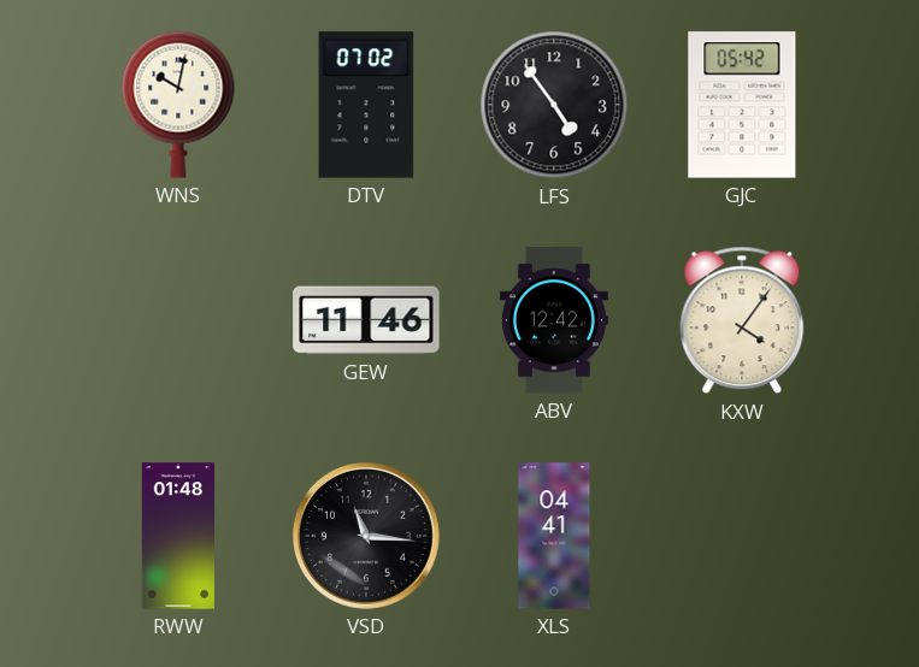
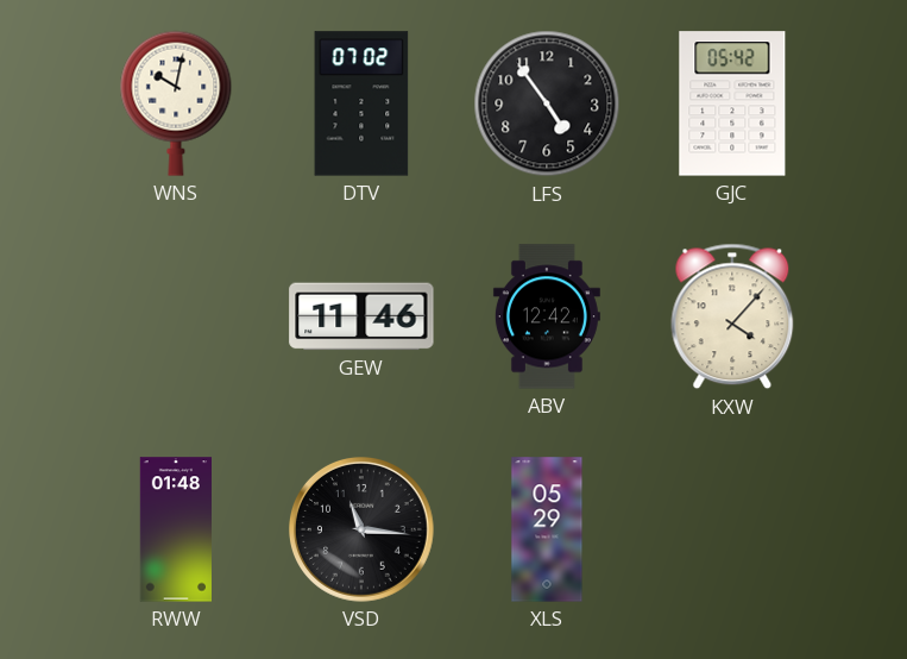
KXW: 4:06 -> 4:07 (732, 316)
XLS: 04:41 -> 05:29 (547, 529)
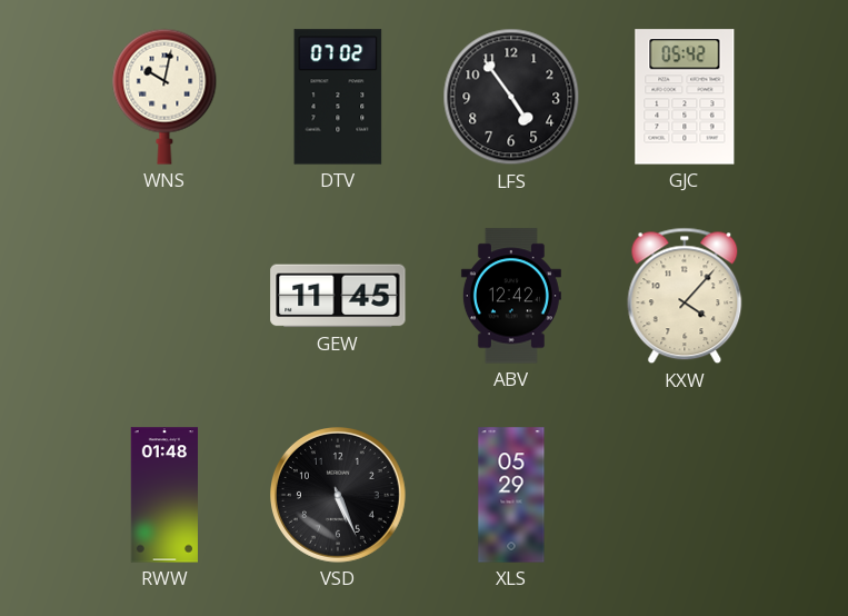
GEW: 11:46 -> 11:45 (338, 296)
VSD: 11:16 -> 5:26 (339, 496)
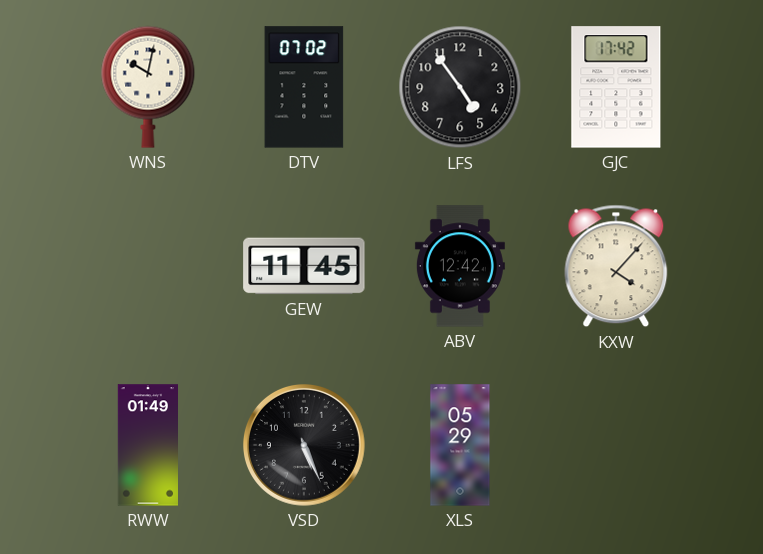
GJC: 05:42 -> 17:42 (616, 87)
RWW: 01:48 -> 01:49 (148, 445)
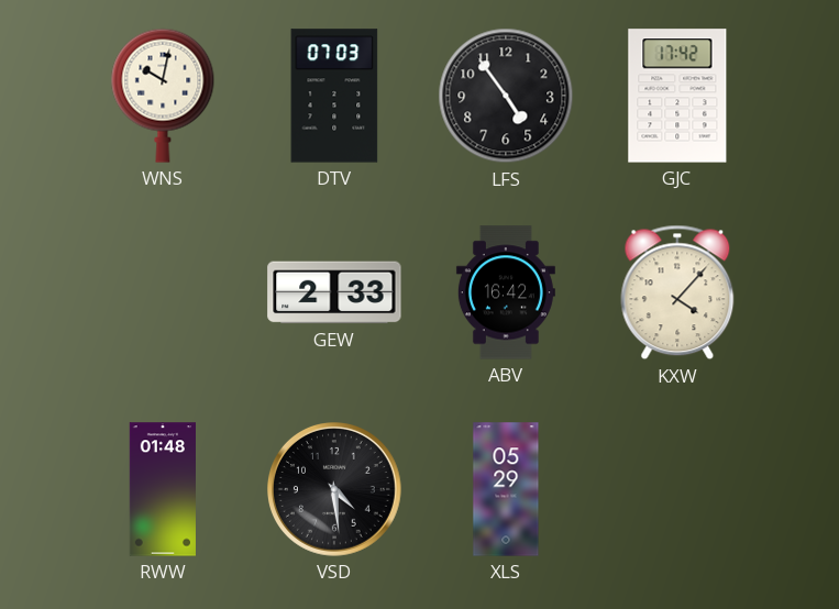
DTV: 07:02 -> 07:03 (334, 96)
GEW: 11:45 -> 2:33 (334, 292)
ABV: 12:42 -> 16:42 (506, 292)
RWW: 01:49 -> 01:48 (163, 489)
VSD: 5:26 -> 4:29 (335, 490)
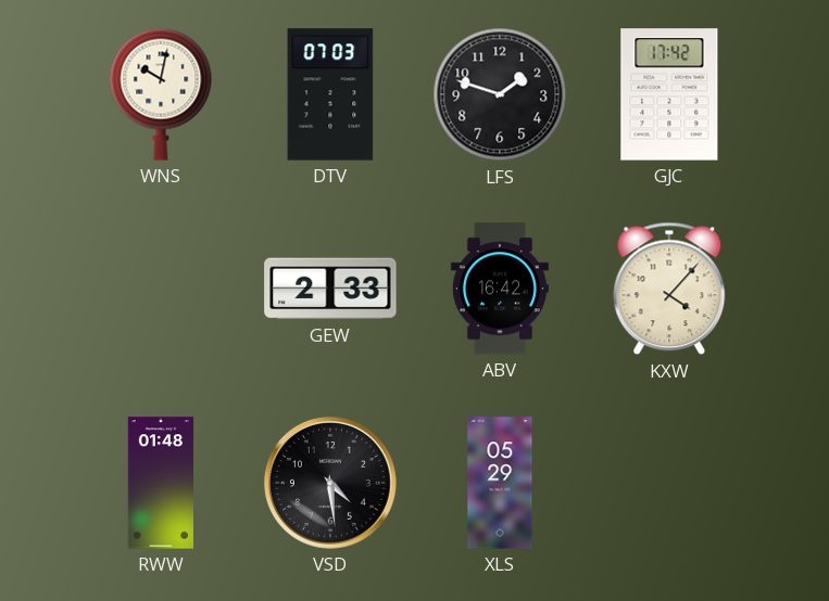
LFS: 4:54 -> 1:48 (500, 94)
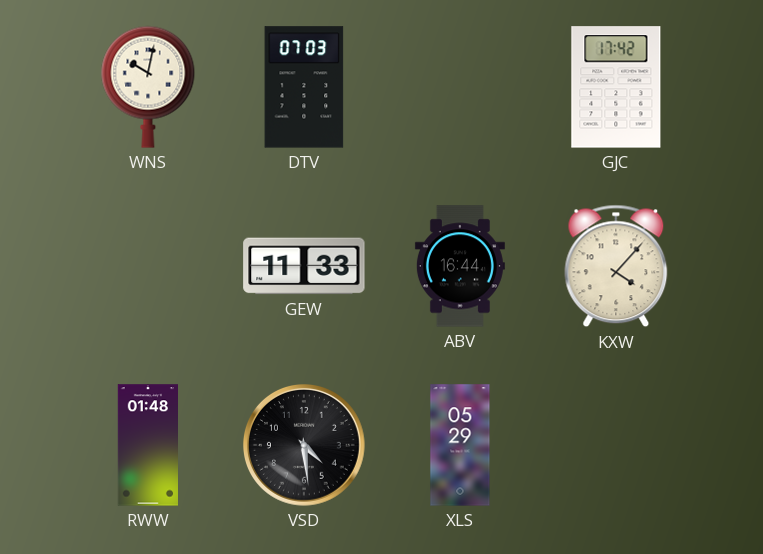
LFS: 1:48 -> none (500, 94)
GEW: 2:33 -> 11:33 (304, 266)
ABV: 16:42 -> 16:44 (460, 266)
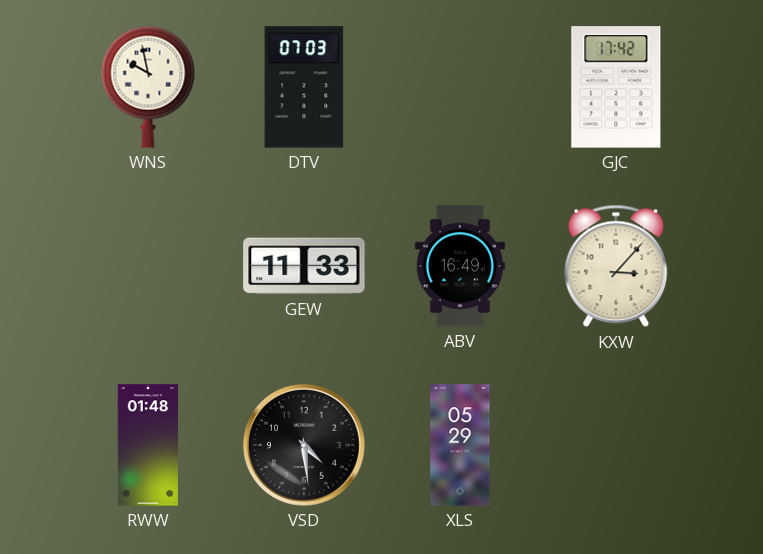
WNS: 10:02 -> 9:58 (148, 87)
ABV: 16:44 -> 16:49 (460, 266)
KXW: 4:07 -> 3:07 (616, 266)
